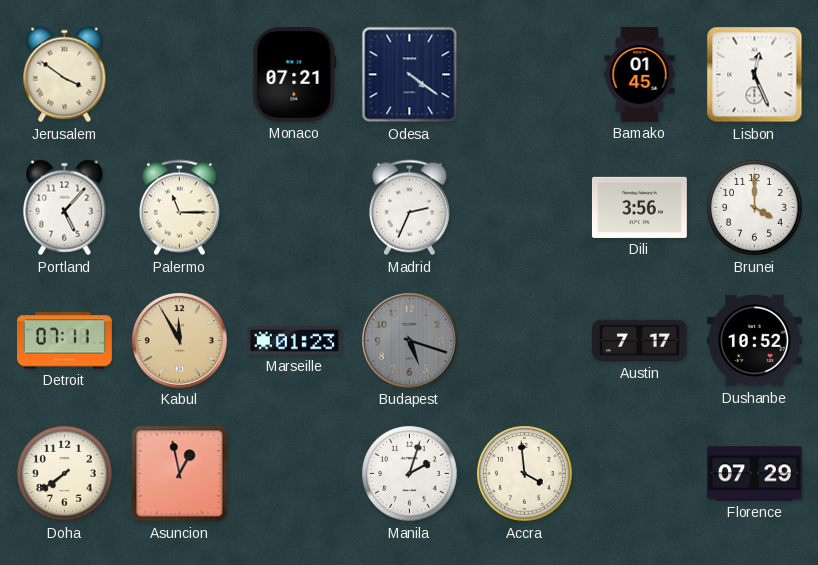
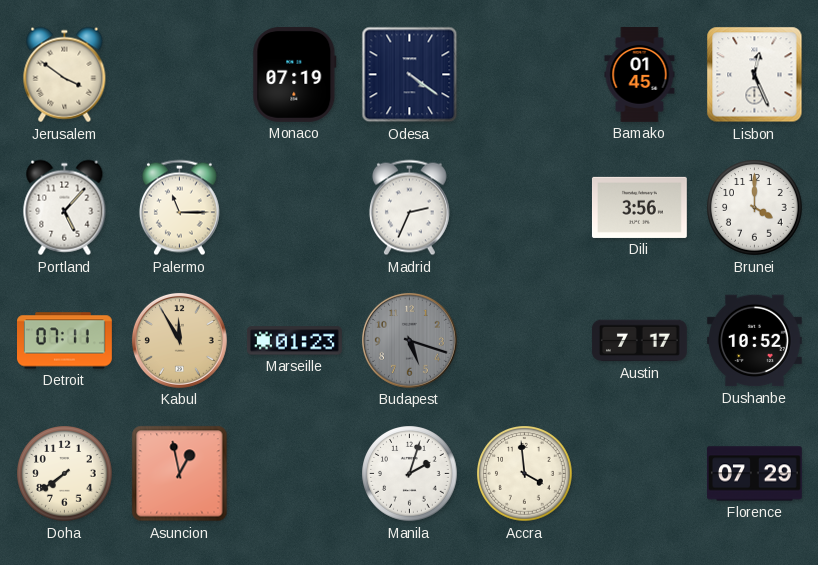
Monaco: 07:21 -> 07:19 (295, 74)
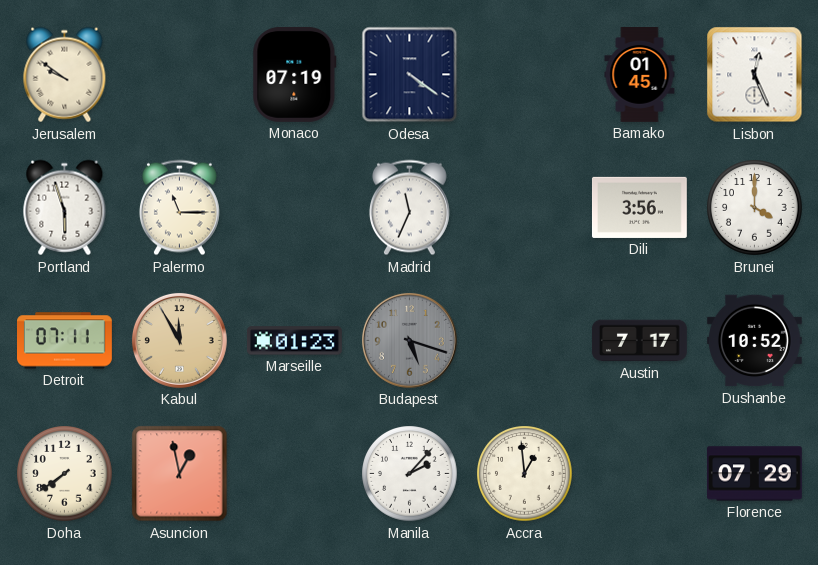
Jerusalem: 3:51 -> 9:51 (65, 75)
Portland: 5:07 -> 5:57 (65, 208)
Madrid: 2:34 -> 11:34 (409, 208)
Manila: 2:03 -> 2:07 (410, 474)
Accra: 3:59 -> 12:59 (525, 474)
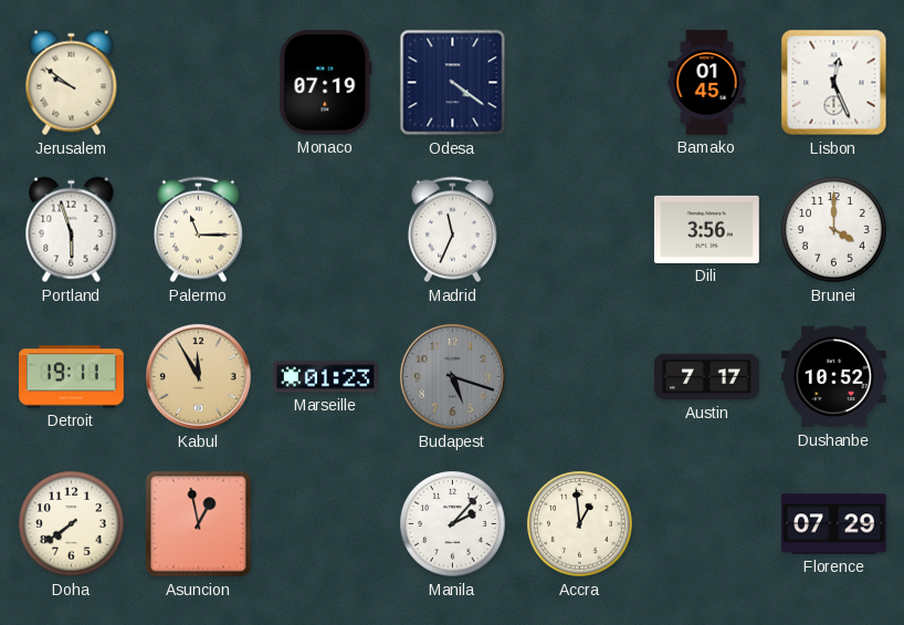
Detroit: 07:11 -> 19:11 (72, 377)
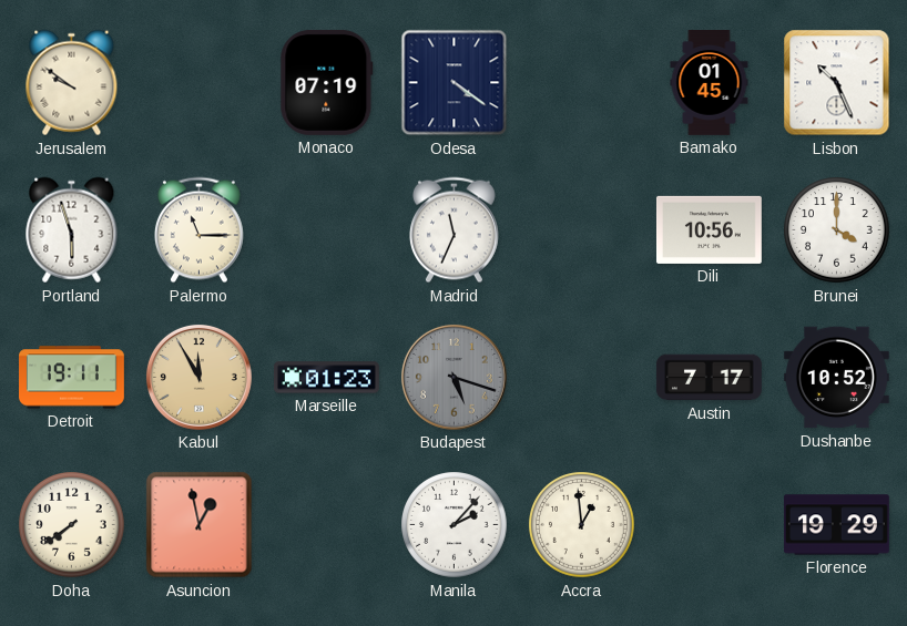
Lisbon: 12:26 -> 10:26 (837, 83)
Dili: 3:56 -> 10:56 (709, 229)
Florence: 07:29 -> 19:29 (836, 525)
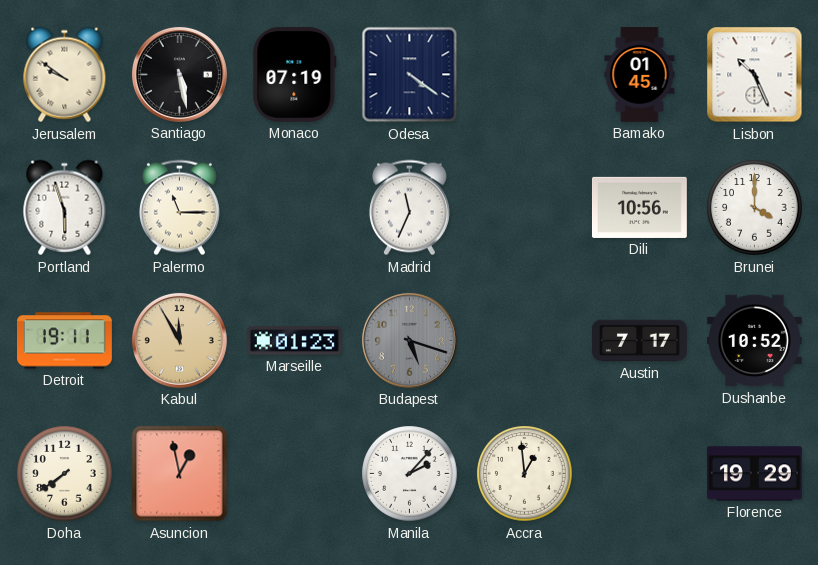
Santiago: none -> 5:28 (179, 74)
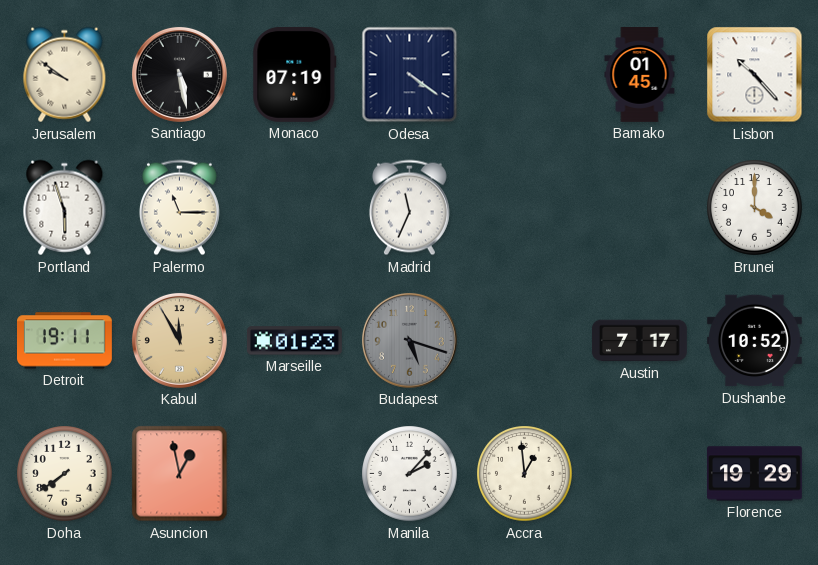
Lisbon: 10:26 -> 10:23 (755, 75)
Dili: 10:56 -> none (639, 207)
